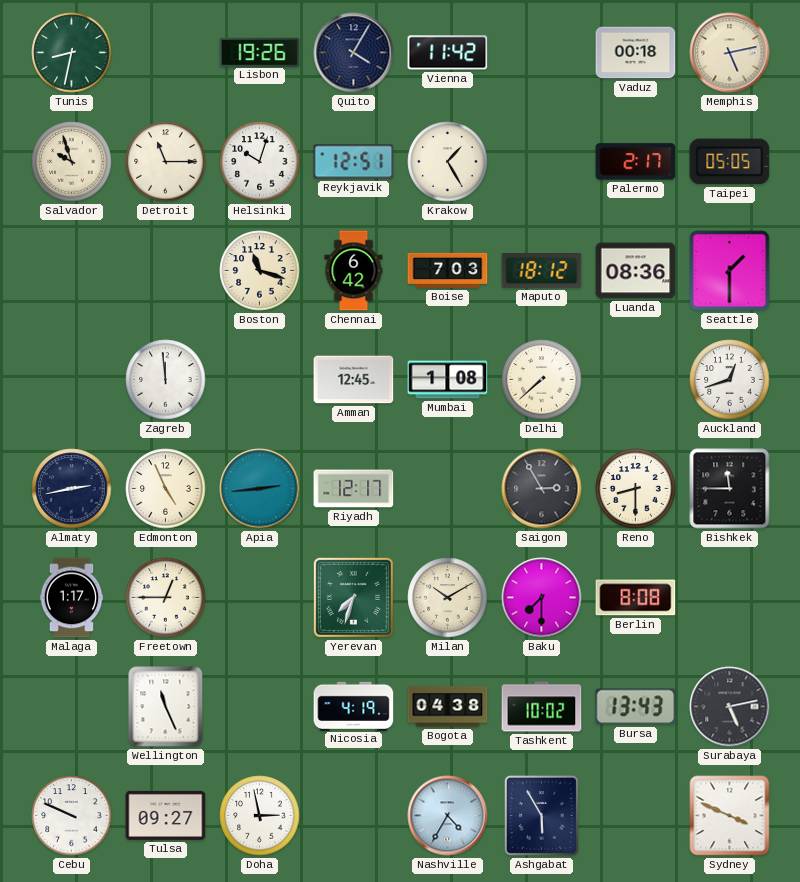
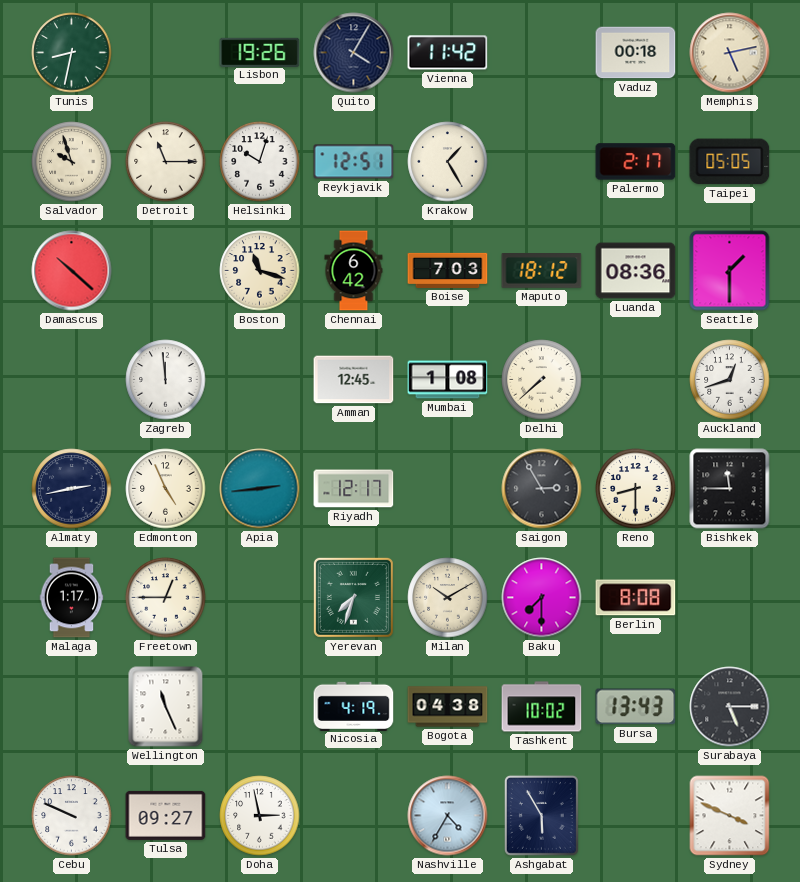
Damascus: none -> 10:22 (72, 271)
Surabaya: 5:13 -> 5:15 (730, 707)
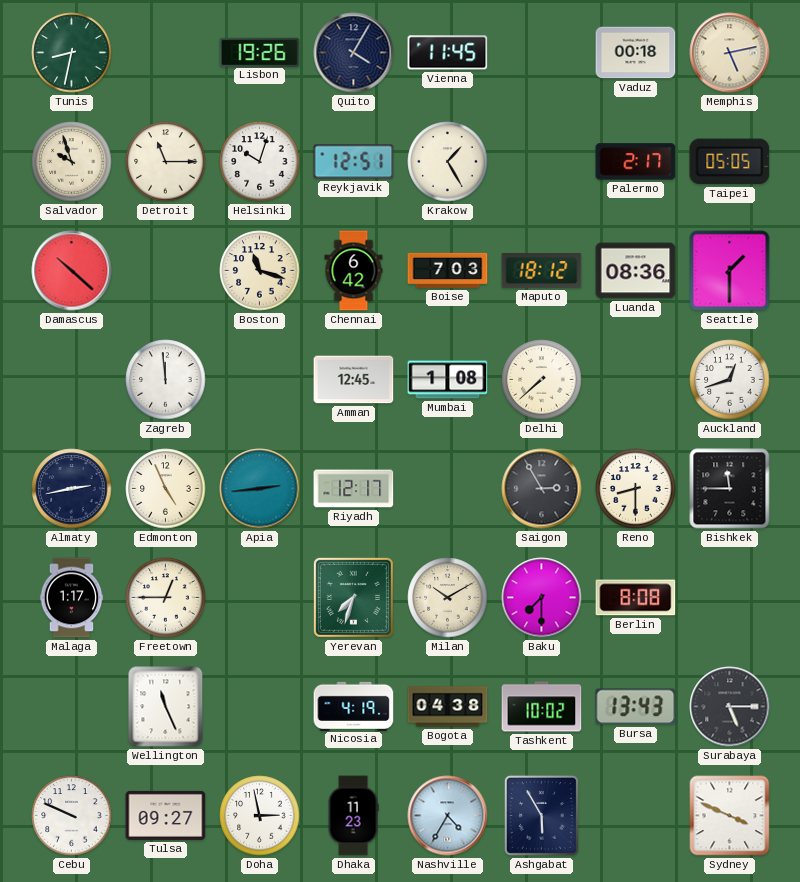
Vienna: 11:42 -> 11:45 (448, 53)
Dhaka: none -> 11:23 (353, 816)
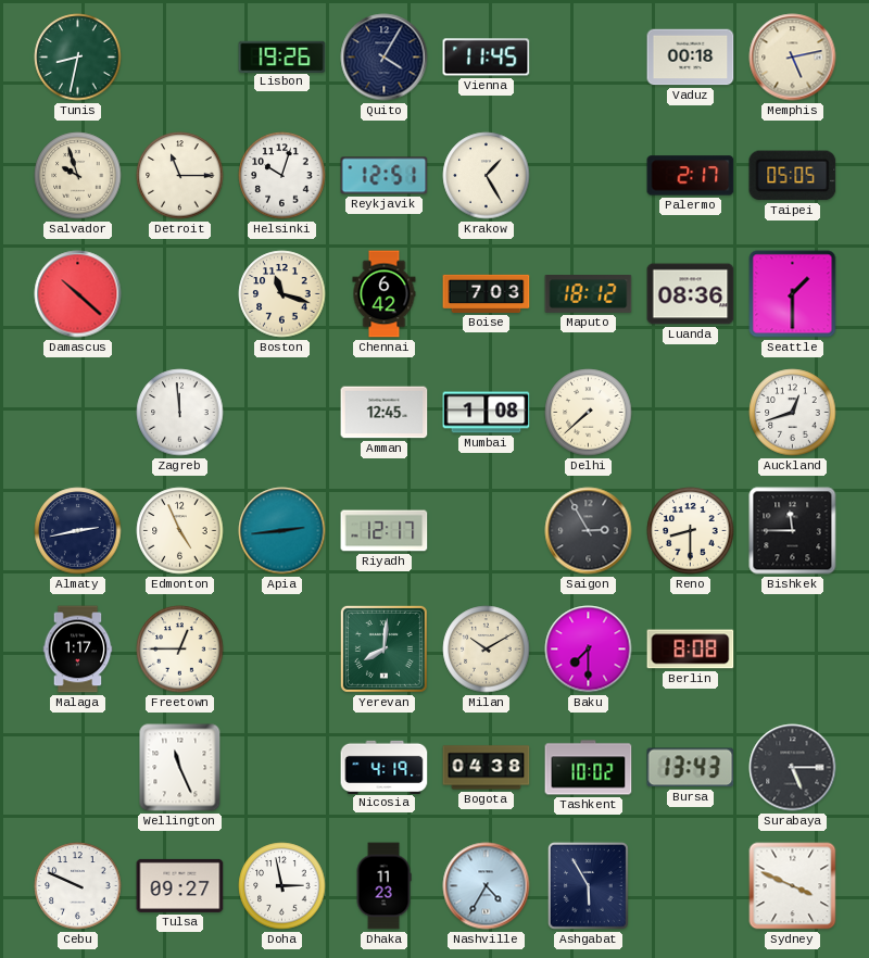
Yerevan: 7:33 -> 8:01 (383, 648)
